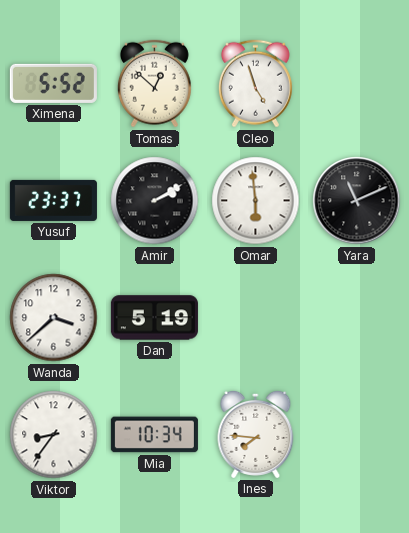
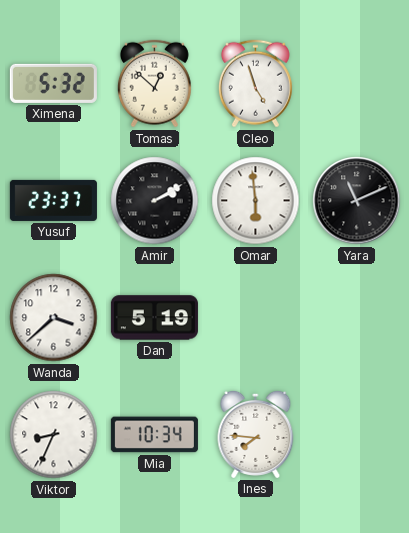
Ximena: 5:52 -> 5:32 (53, 83)
Viktor: 8:36 -> 8:34 (54, 435)
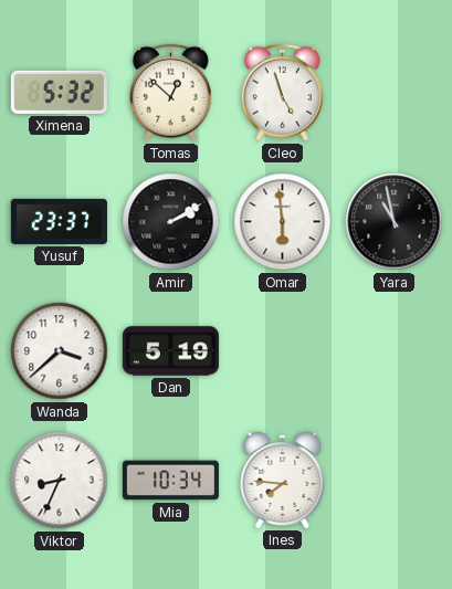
Yara: 11:11 -> 10:58 (395, 222)
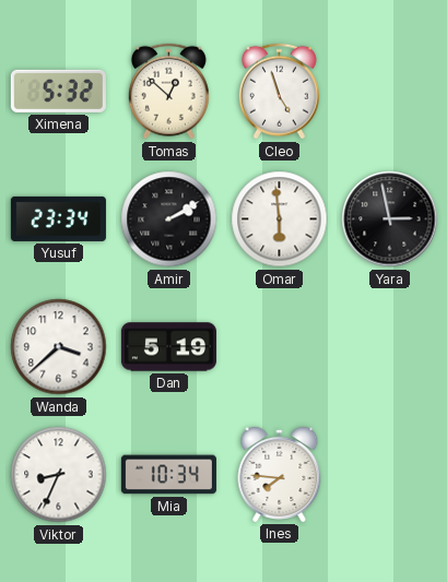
Yusuf: 23:37 -> 23:34 (58, 218)
Yara: 10:58 -> 2:58 (390, 219)
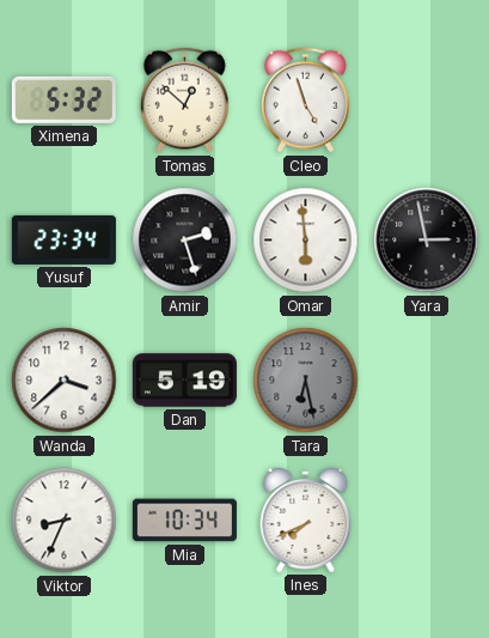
Amir: 2:10 -> 2:27 (185, 241)
Tara: none -> 6:28 (306, 381)
Ines: 7:46 -> 7:41 (306, 519)
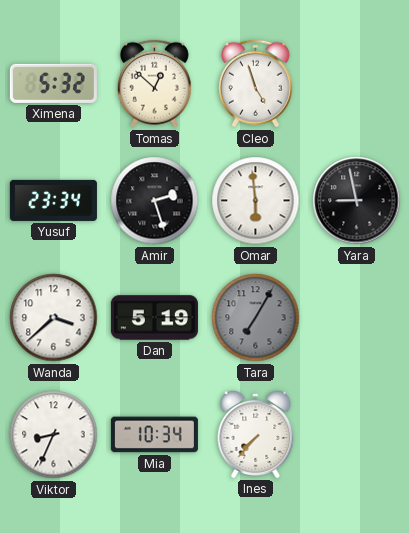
Yara: 2:58 -> 8:58 (357, 201)
Tara: 6:28 -> 7:05 (256, 318)
Ines: 7:41 -> 7:37 (256, 434)
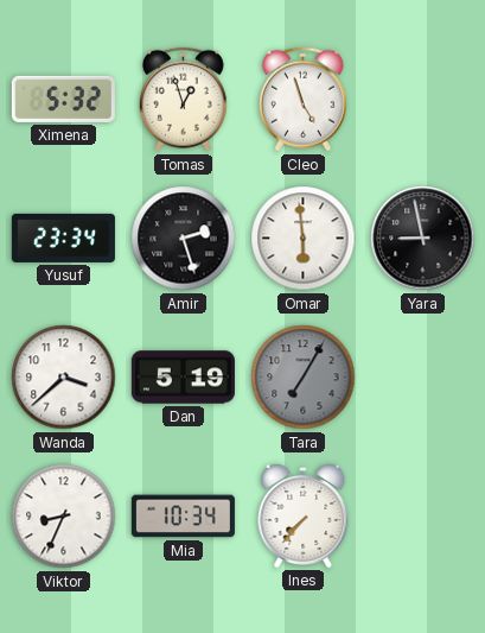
Tomas: 12:52 -> 12:57 (183, 100)
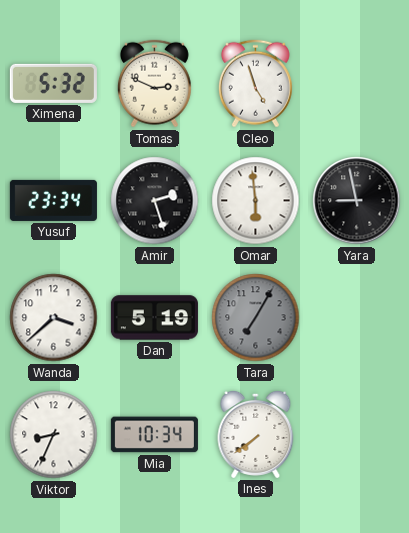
Tomas: 12:57 -> 2:49 (154, 84)
Ines: 7:37 -> 7:39 (256, 434)
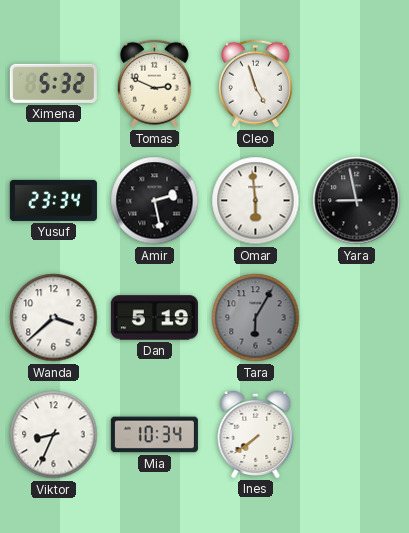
Amir: 2:27 -> 2:28 (155, 201)
Tara: 7:05 -> 6:05 (256, 318)
